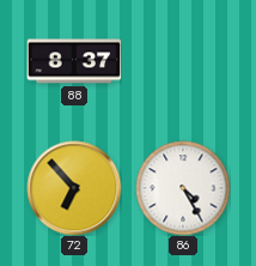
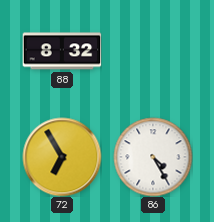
88: 8:37 -> 8:32 (62, 51)
72: 6:53 -> 6:55 (62, 157)
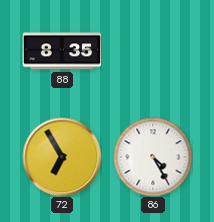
88: 8:32 -> 8:35 (62, 51)
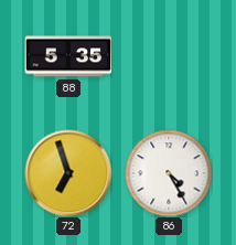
88: 8:35 -> 5:35 (68, 56)
72: 6:55 -> 6:57 (68, 173)
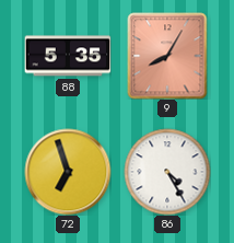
9: none -> 8:05 (167, 56)
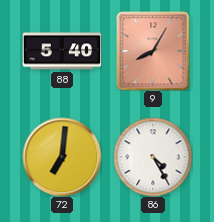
88: 5:35 -> 5:40 (62, 51)
72: 6:57 -> 7:01 (62, 157)
